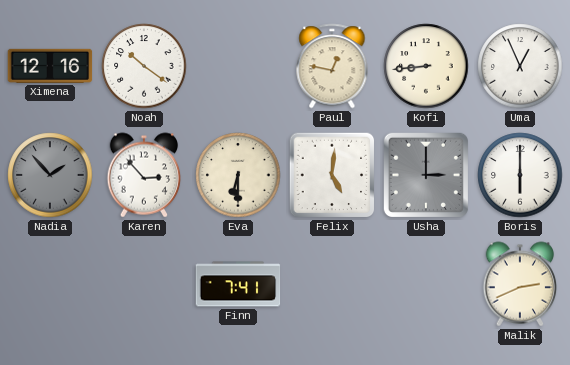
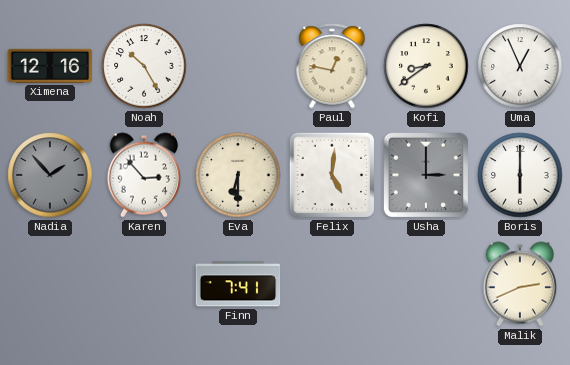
Noah: 10:21 -> 10:25 (144, 66)
Kofi: 8:44 -> 8:39 (426, 66)
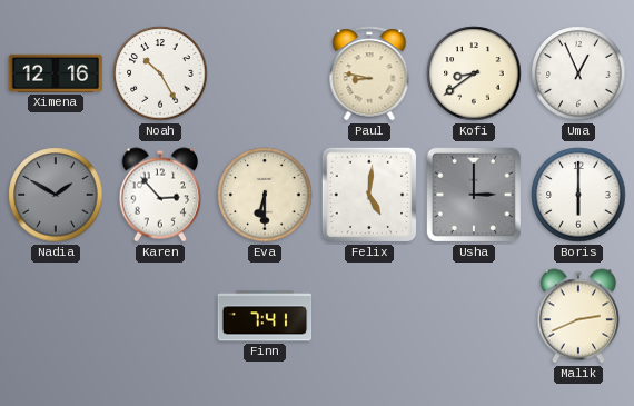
Paul: 12:47 -> 8:47 (369, 73)
Nadia: 1:53 -> 1:50 (56, 195)
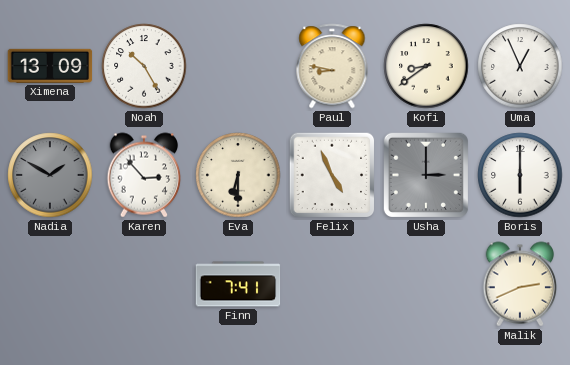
Ximena: 12:16 -> 13:09 (50, 66)
Felix: 5:01 -> 4:56 (332, 175)
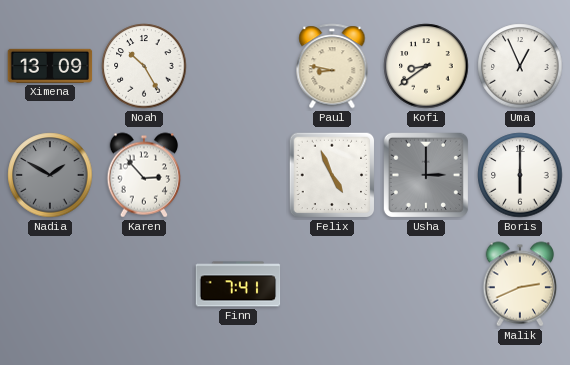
Eva: 6:30 -> none (238, 175)
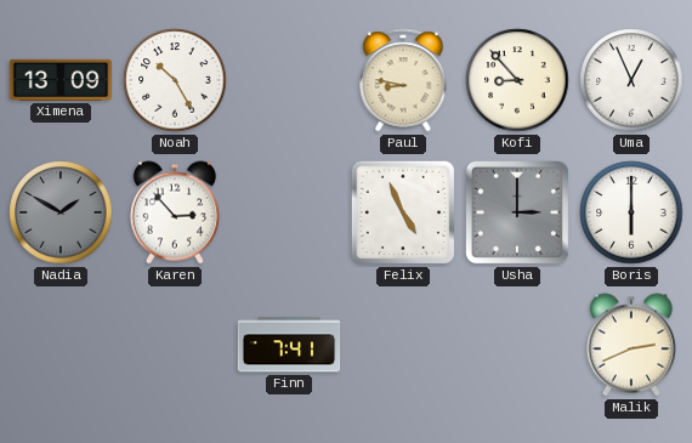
Kofi: 8:39 -> 8:53 (517, 80)
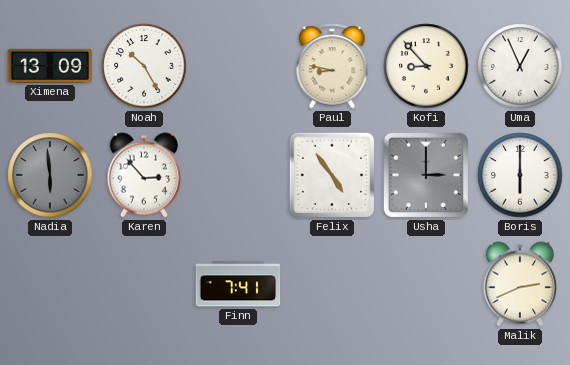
Nadia: 1:50 -> 5:59 (50, 175)
Felix: 4:56 -> 4:54 (332, 175)
